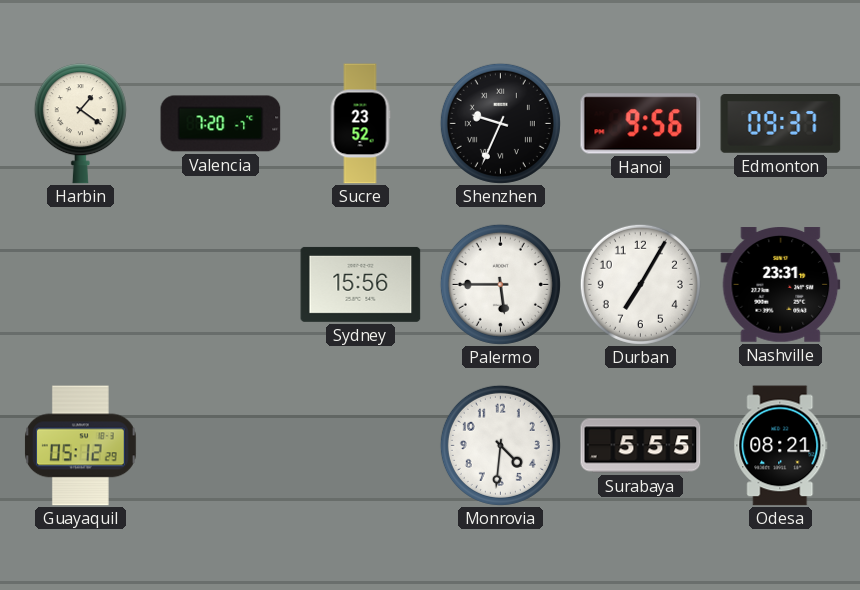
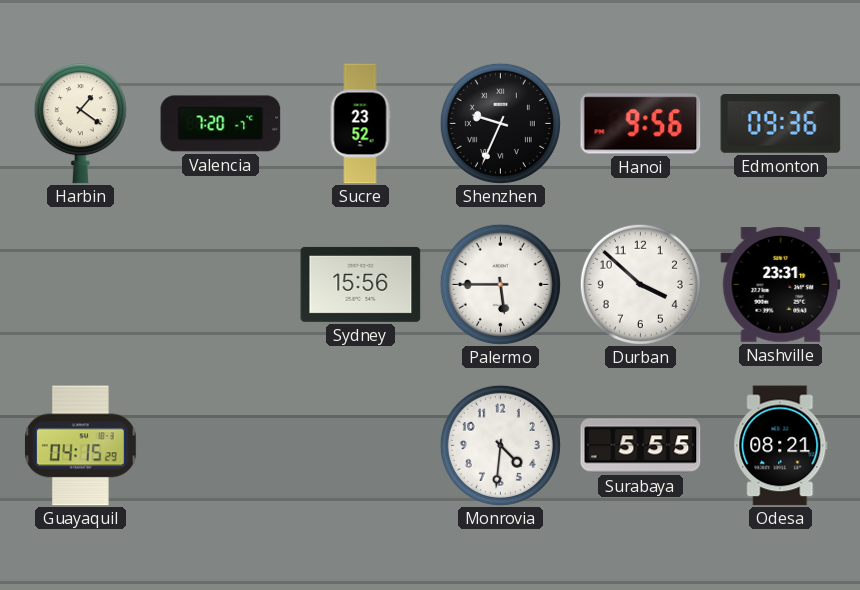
Edmonton: 09:37 -> 09:36 (781, 124)
Durban: 7:05 -> 3:52 (640, 284)
Guayaquil: 05:12 -> 04:15 (81, 446)
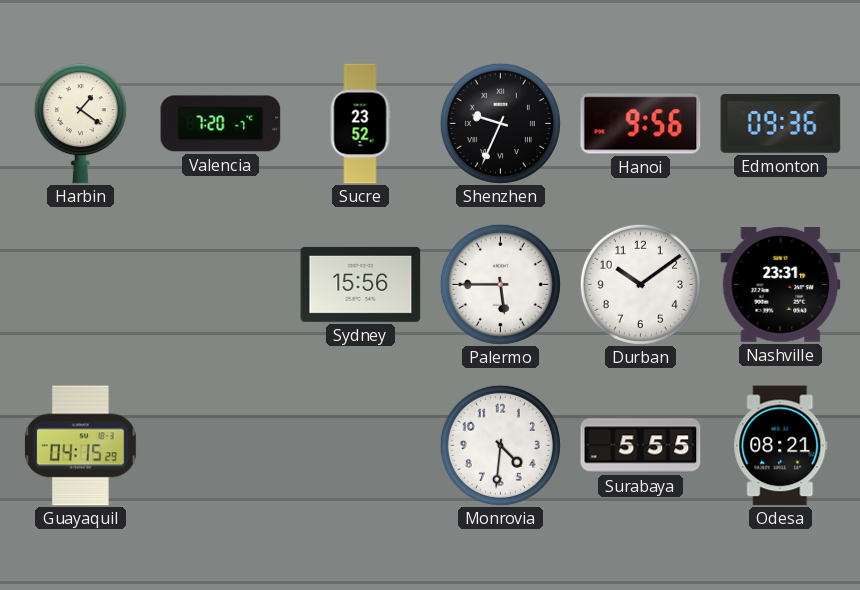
Durban: 3:52 -> 10:09 (640, 284)
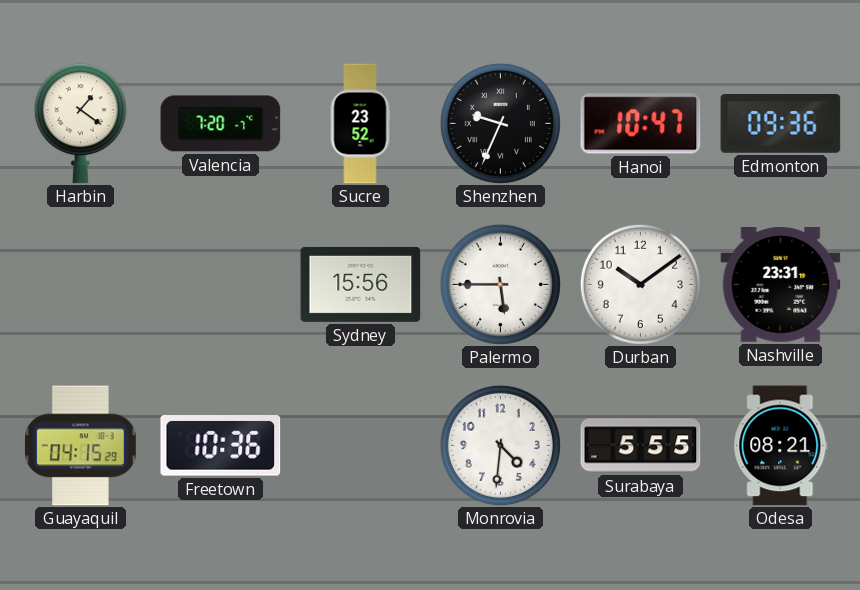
Hanoi: 9:56 -> 10:47 (641, 124)
Freetown: none -> 10:36 (221, 446)
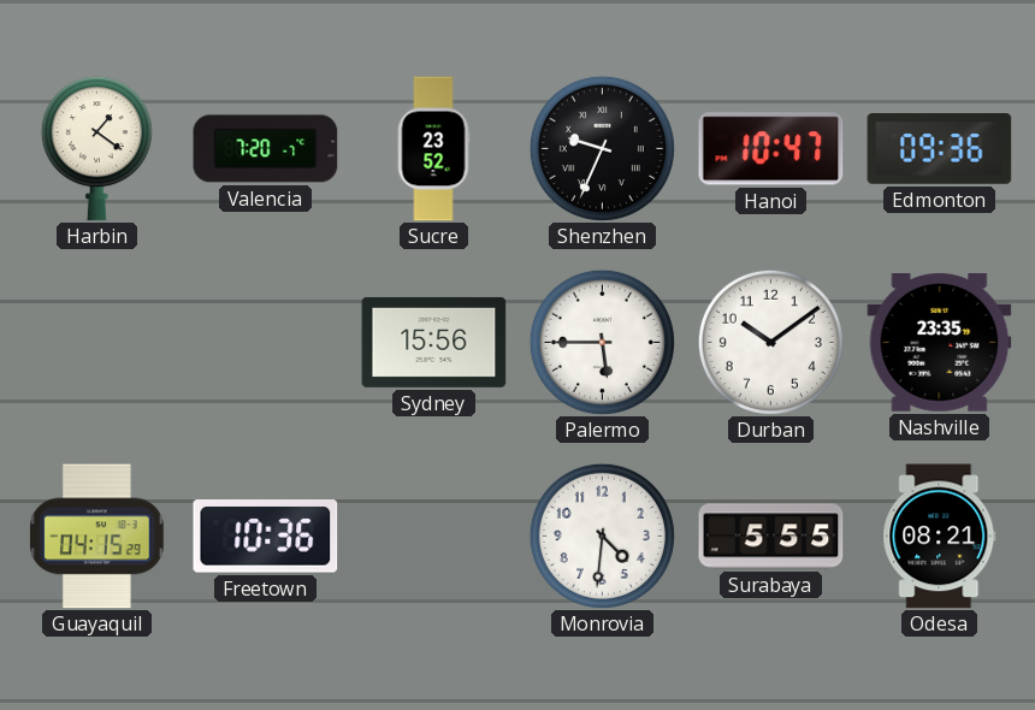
Nashville: 23:31 -> 23:35 (940, 343)
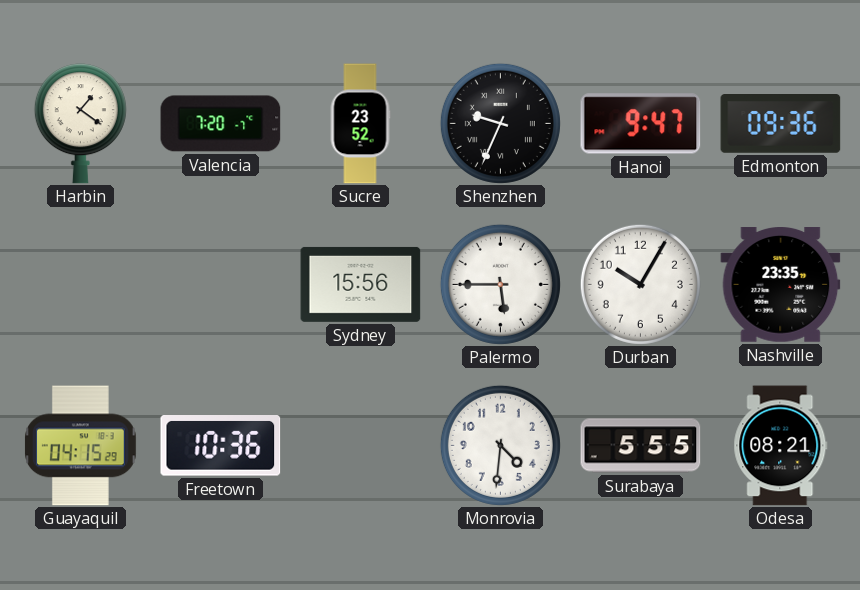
Hanoi: 10:47 -> 9:47 (641, 124)
Durban: 10:09 -> 10:05 (640, 284)
